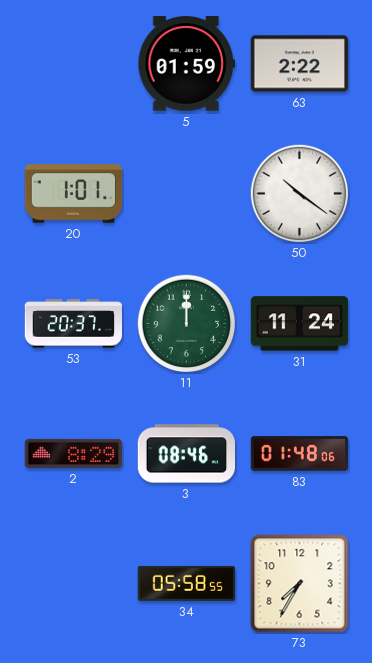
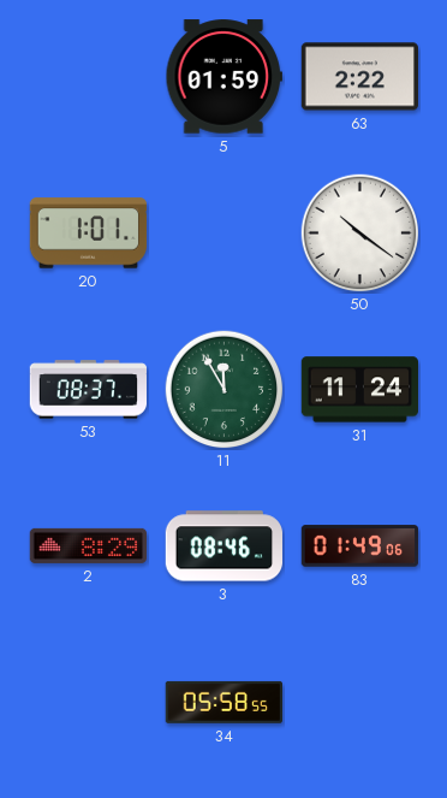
53: 20:37 -> 08:37 (88, 390)
11: 12:00 -> 11:55 (225, 390)
83: 01:48 -> 01:49 (360, 546)
73: 7:35 -> none (300, 584)
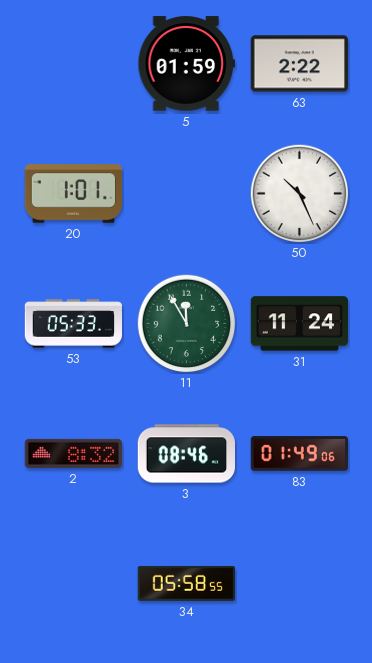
50: 10:21 -> 10:26 (300, 194)
53: 08:37 -> 05:33 (73, 324)
2: 8:29 -> 8:32 (74, 453)
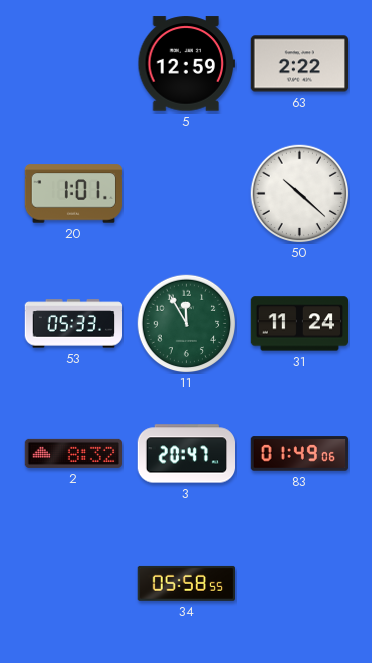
5: 01:59 -> 12:59 (186, 64)
50: 10:26 -> 10:22 (300, 194)
3: 08:46 -> 20:47 (187, 454)
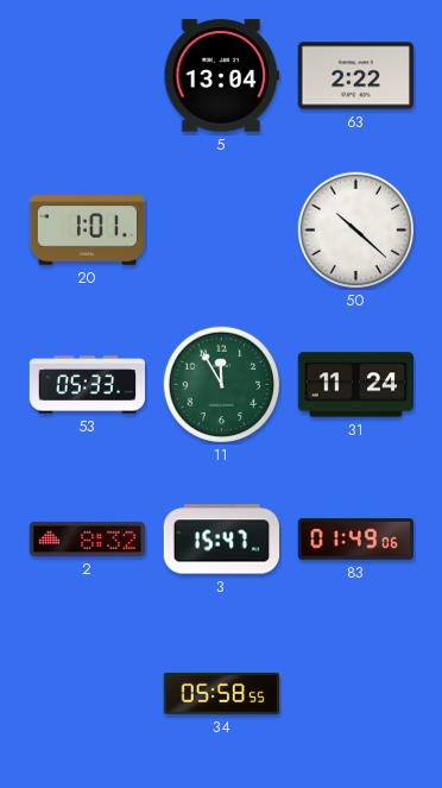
5: 12:59 -> 13:04 (221, 76)
3: 20:47 -> 15:47 (222, 540)
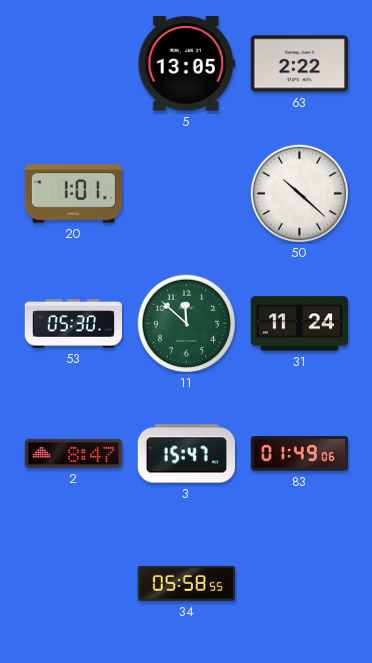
5: 13:04 -> 13:05 (186, 64)
53: 05:33 -> 05:30 (73, 324)
11: 11:55 -> 11:52 (187, 324)
2: 8:32 -> 8:47 (74, 453)
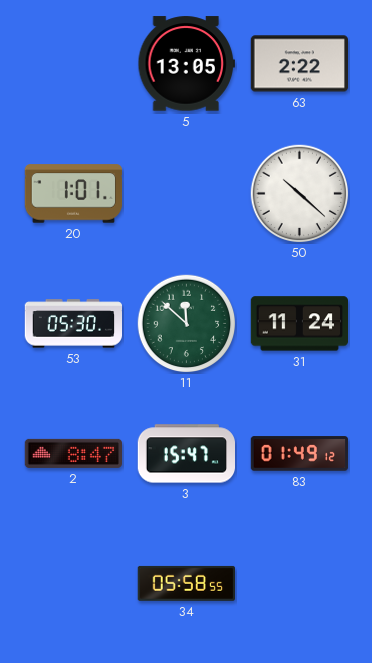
83: 01:49:06 -> 01:49:12 (300, 454)
